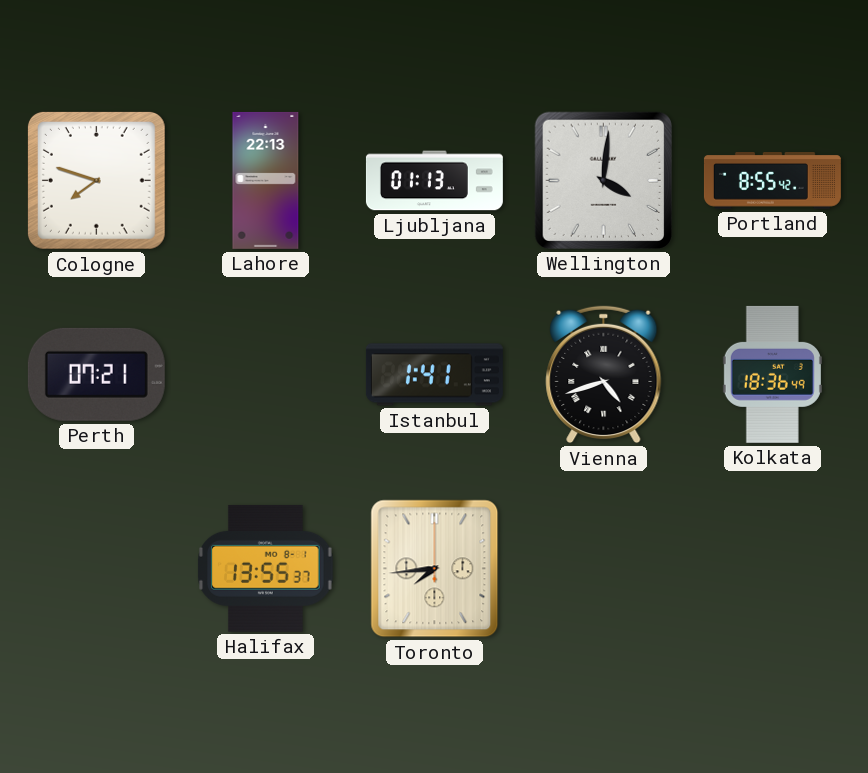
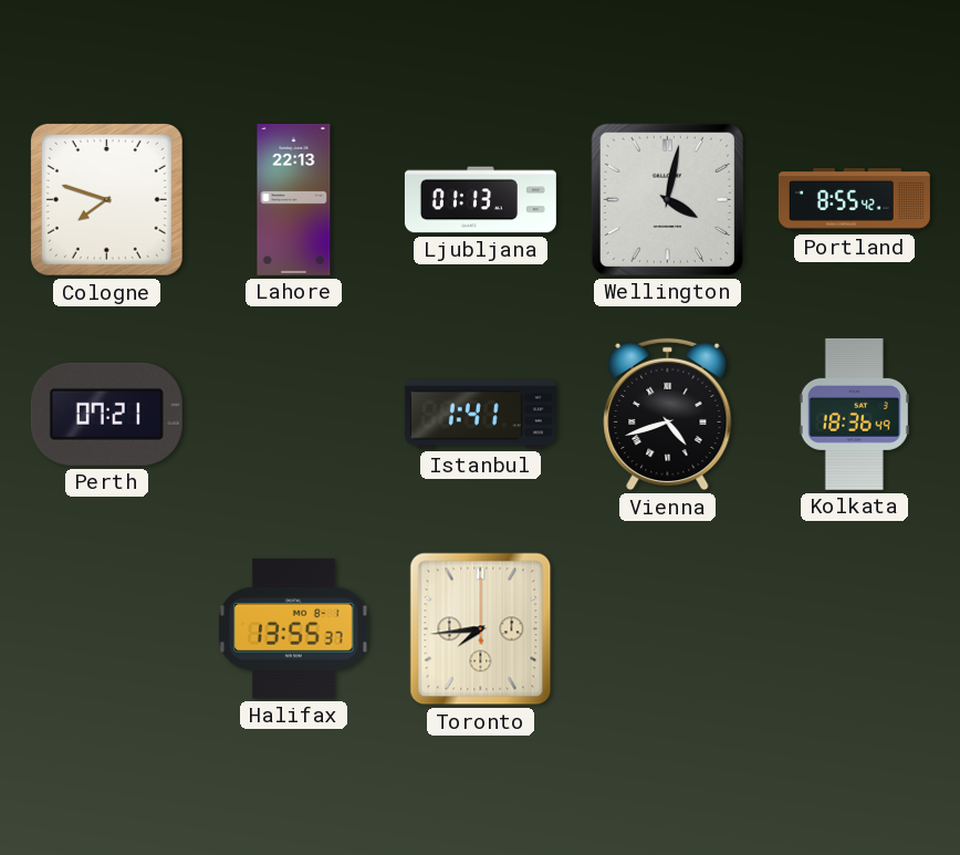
Wellington: 4:01 -> 4:02 (667, 199)
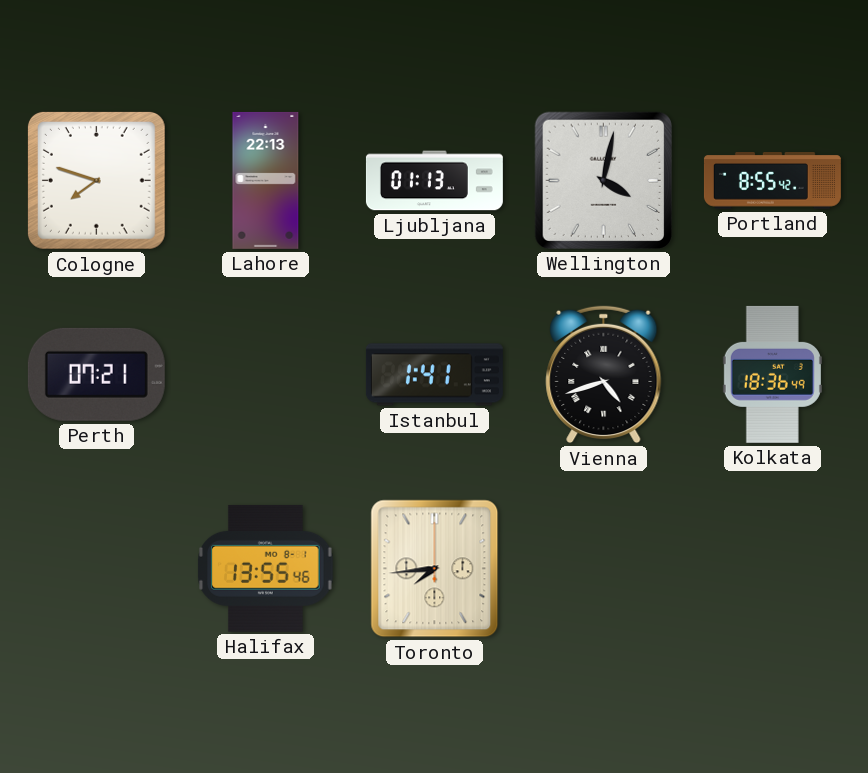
Halifax: 13:55:37 -> 13:55:46 (266, 568)
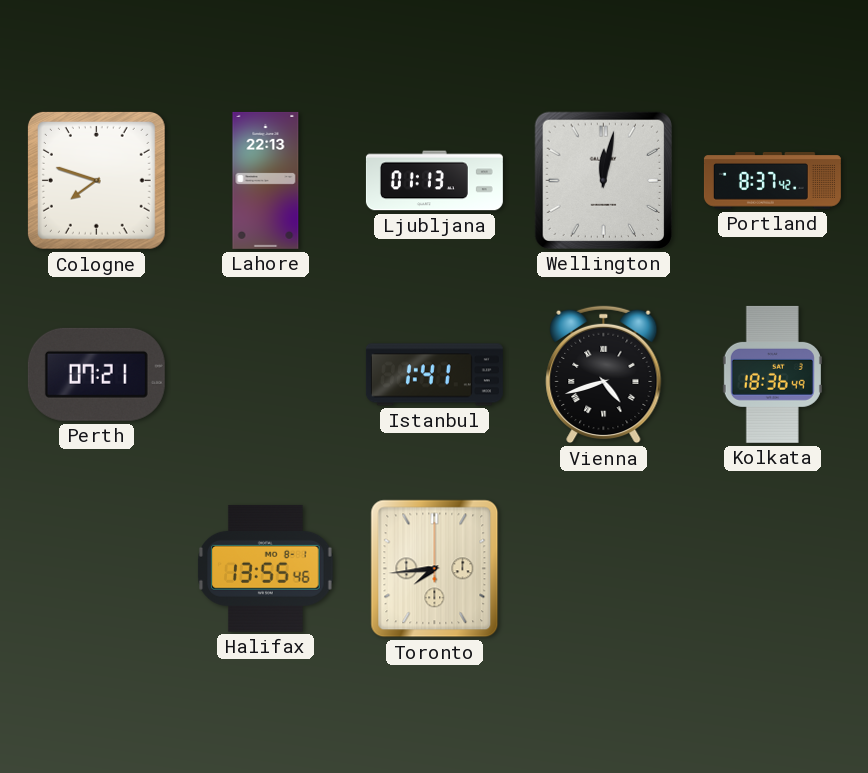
Wellington: 4:02 -> 12:02 (603, 180)
Portland: 8:55 -> 8:37 (772, 181)
